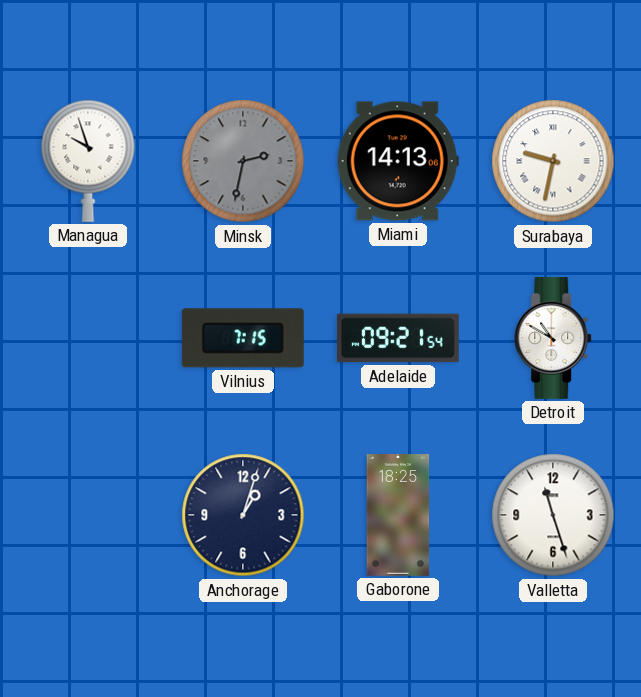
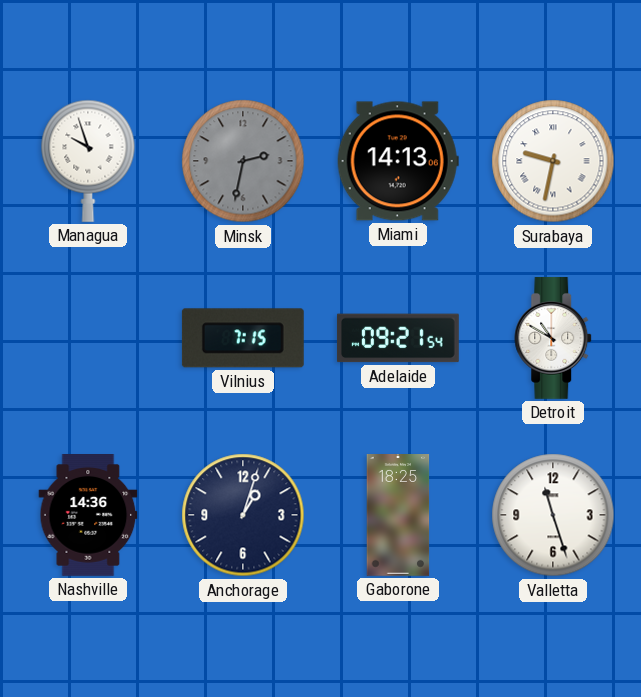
Nashville: none -> 14:36 (88, 516)
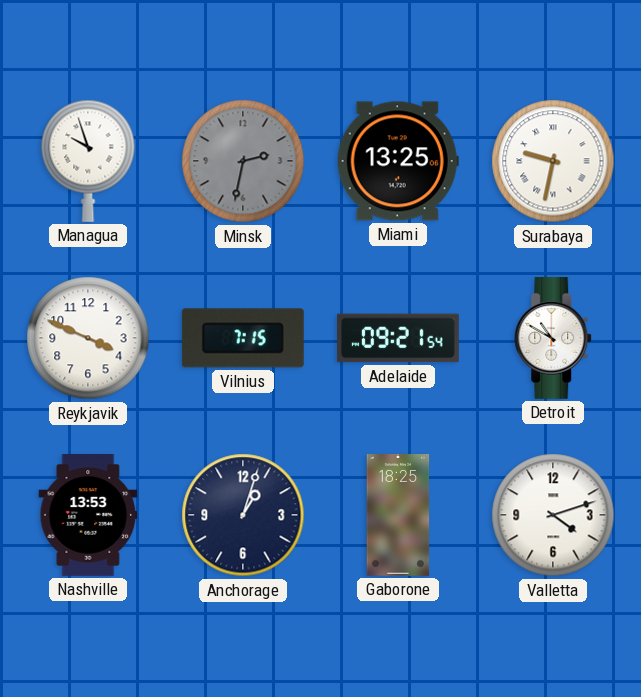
Miami: 14:13 -> 13:25 (398, 161)
Reykjavik: none -> 3:49 (88, 338)
Nashville: 14:36 -> 13:53 (88, 516)
Valletta: 11:27 -> 4:12 (553, 515)
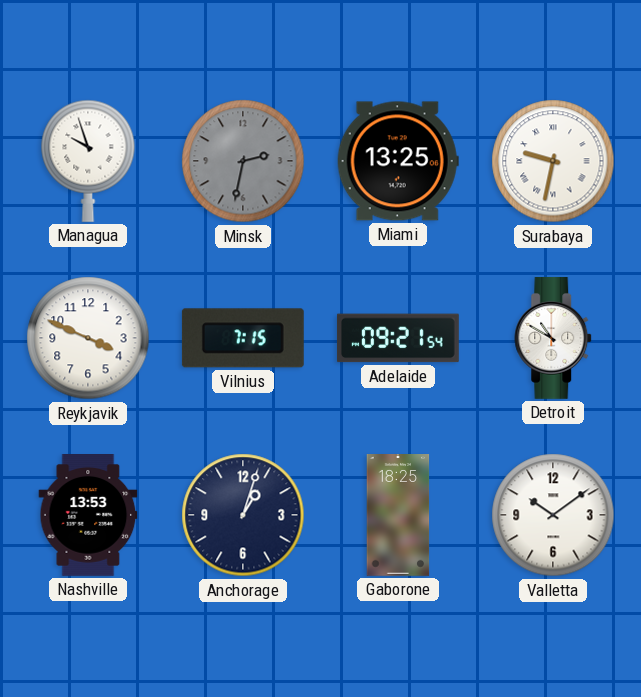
Valletta: 4:12 -> 10:09 (553, 515)
